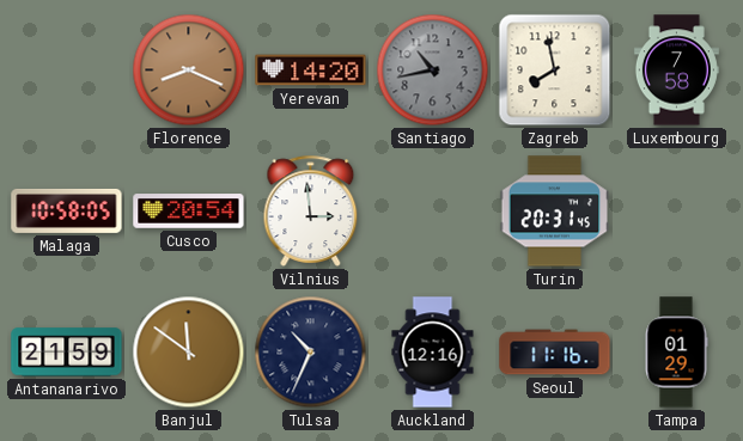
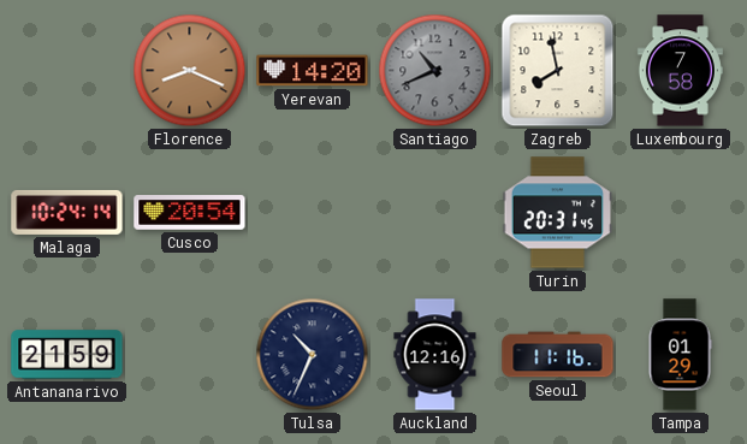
Santiago: 10:43 -> 10:41 (435, 71)
Malaga: 10:58 -> 10:24 (67, 212)
Vilnius: 2:59 -> none (311, 210)
Banjul: 11:51 -> none (189, 353)
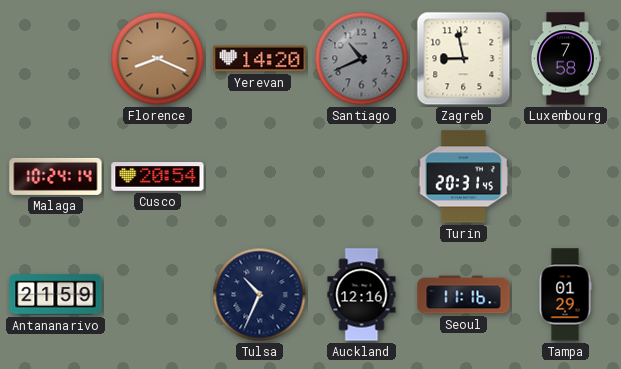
Zagreb: 7:58 -> 8:58 (464, 59)
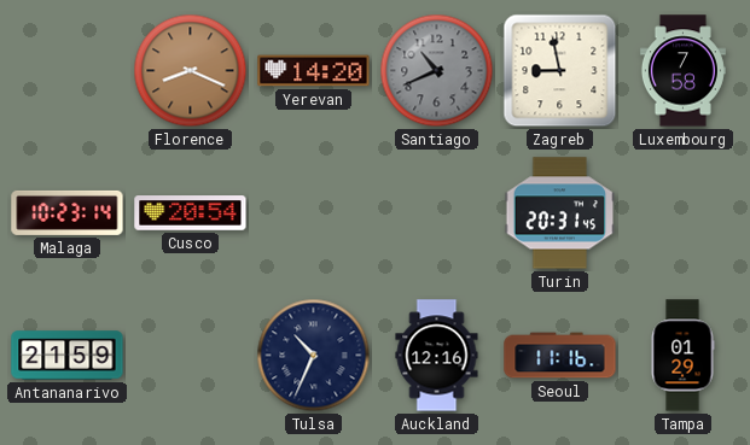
Malaga: 10:24 -> 10:23 (68, 212)
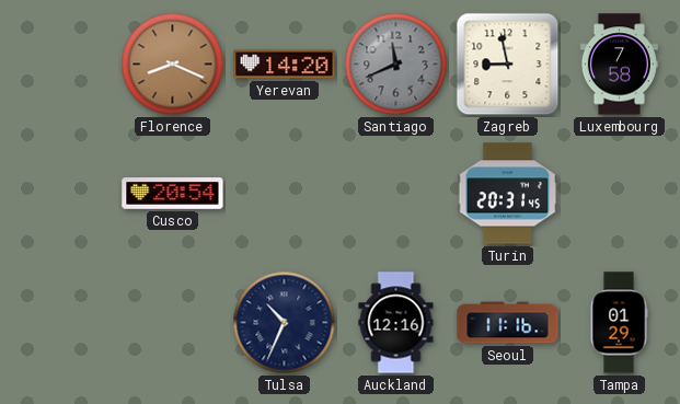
Santiago: 10:41 -> 11:41 (396, 65)
Malaga: 10:23 -> none (68, 212)
Antananarivo: 21:59 -> none (68, 356)
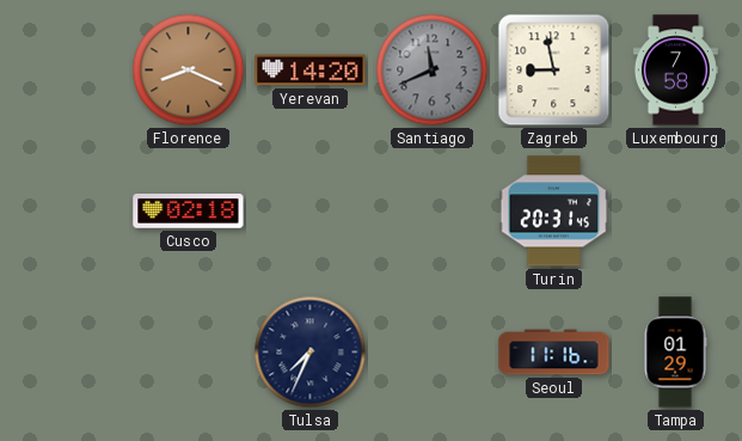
Cusco: 20:54 -> 02:18 (189, 212)
Tulsa: 10:34 -> 7:34 (311, 353)
Auckland: 12:16 -> none (396, 323)
